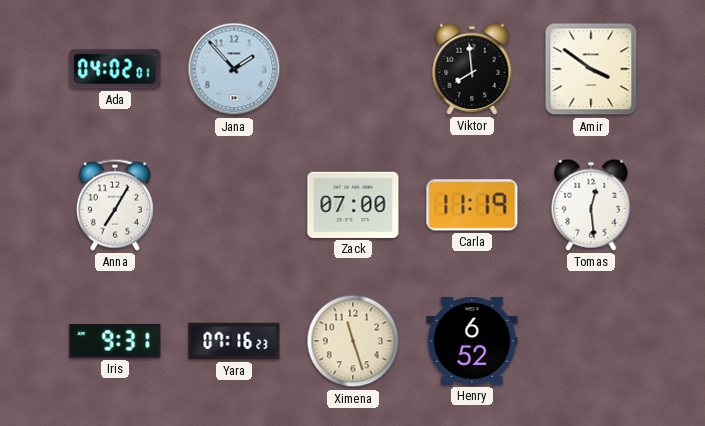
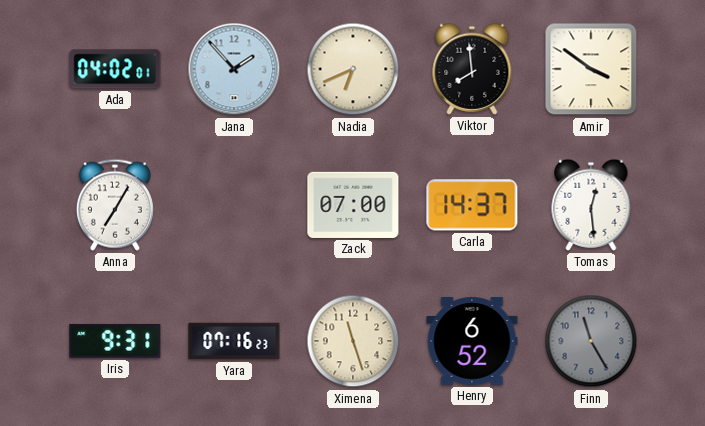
Nadia: none -> 6:41 (353, 69)
Carla: 11:19 -> 14:37 (472, 205)
Finn: none -> 11:25 (591, 341)
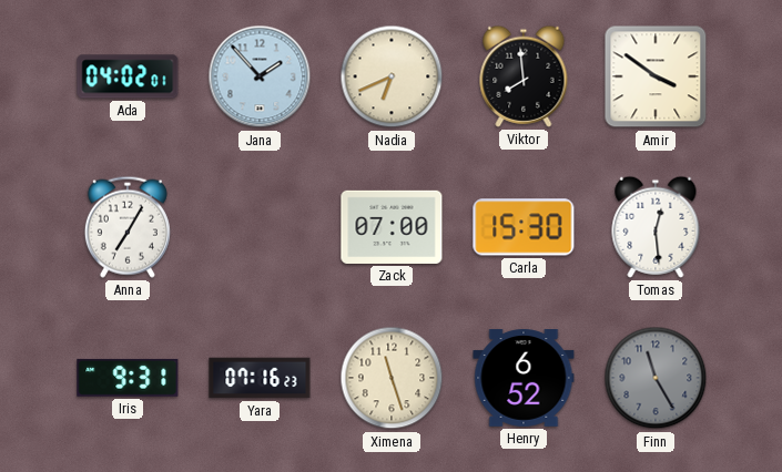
Carla: 14:37 -> 15:30 (524, 227)
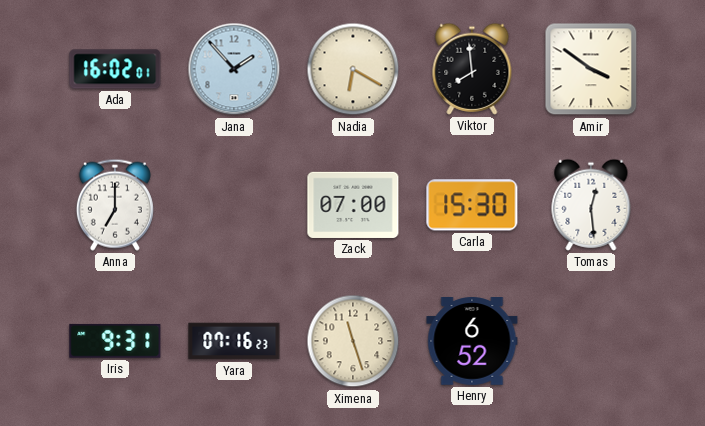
Ada: 04:02 -> 16:02 (115, 69)
Nadia: 6:41 -> 6:20 (353, 69)
Anna: 7:05 -> 7:00 (115, 205)
Finn: 11:25 -> none (656, 378)
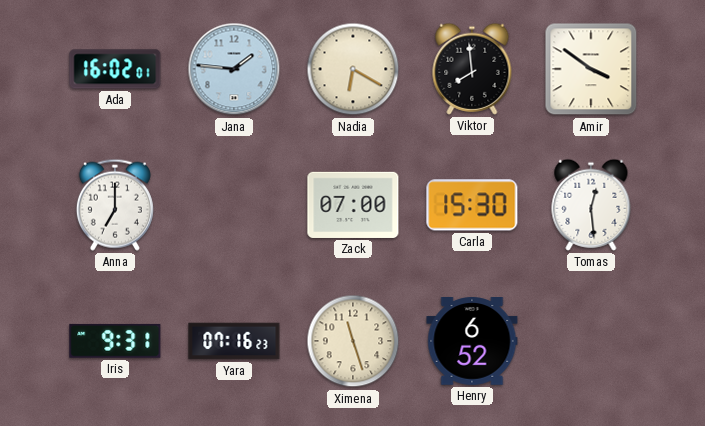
Jana: 1:53 -> 1:46 (234, 69)
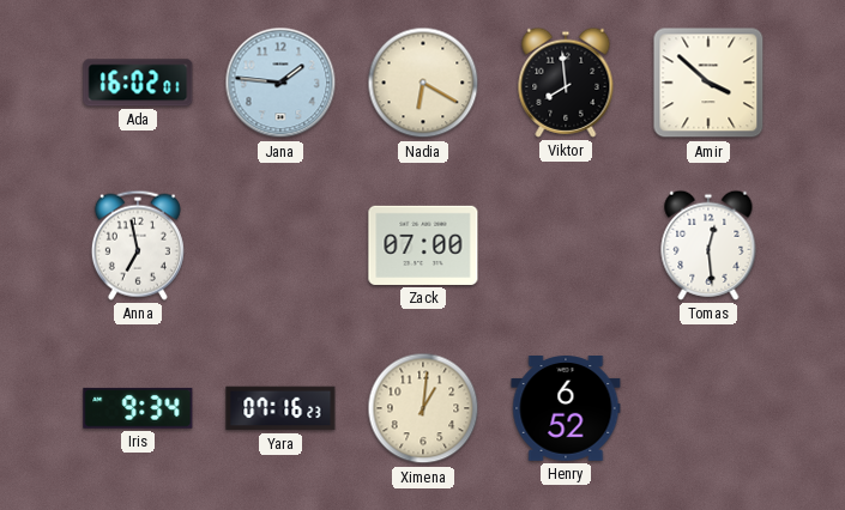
Amir: 3:51 -> 3:52 (708, 83)
Anna: 7:00 -> 6:58 (138, 245)
Carla: 15:30 -> none (472, 205)
Iris: 9:31 -> 9:34 (138, 408)
Ximena: 11:27 -> 1:01 (423, 408)
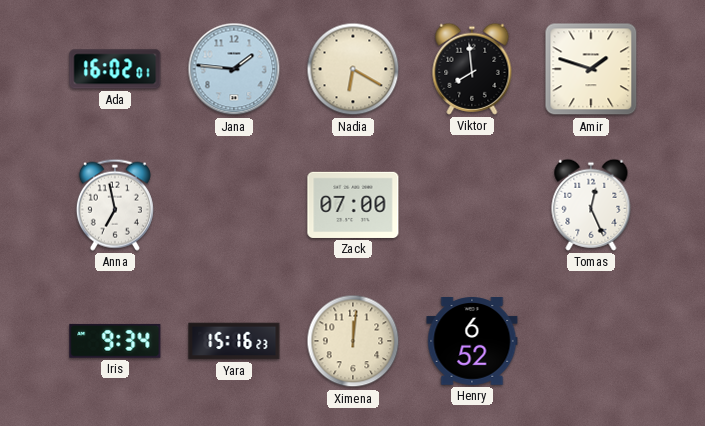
Amir: 3:52 -> 1:48 (591, 69)
Tomas: 12:29 -> 12:26 (591, 205)
Yara: 07:16 -> 15:16 (234, 341)
Ximena: 1:01 -> 12:01 (353, 341)
